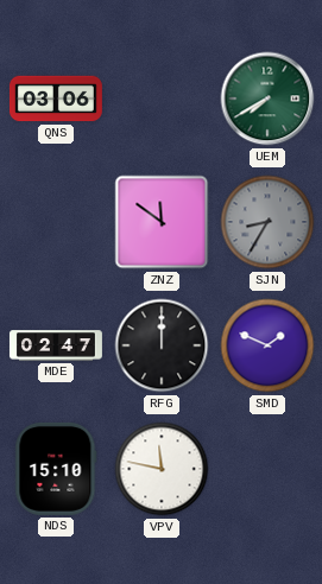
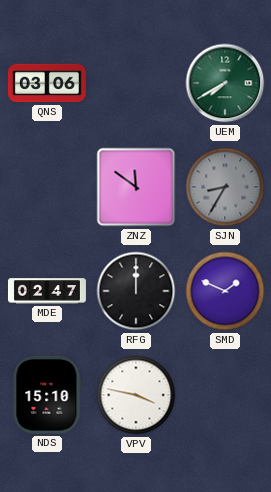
VPV: 11:47 -> 3:47 (136, 395)
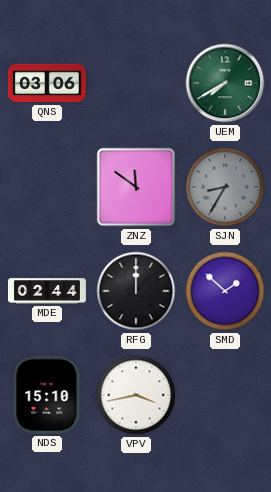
MDE: 02:47 -> 02:44 (47, 291)
SMD: 1:49 -> 1:52 (225, 291)
VPV: 3:47 -> 3:43 (136, 395)
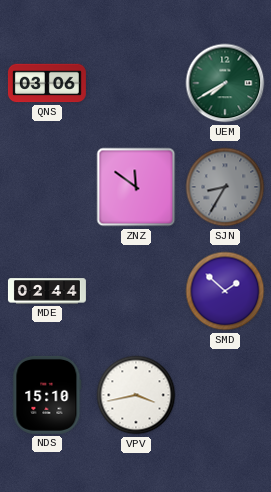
RFG: 12:00 -> none (136, 291)
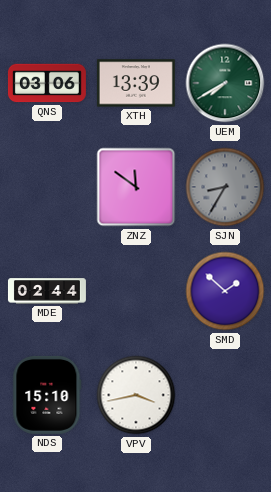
XTH: none -> 13:39 (136, 83)
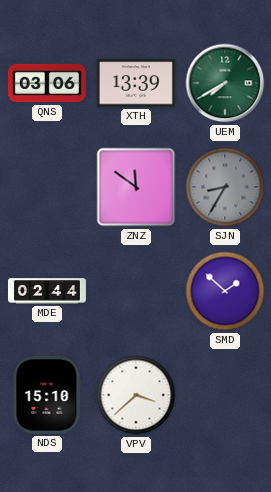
VPV: 3:43 -> 3:38 (136, 395)
